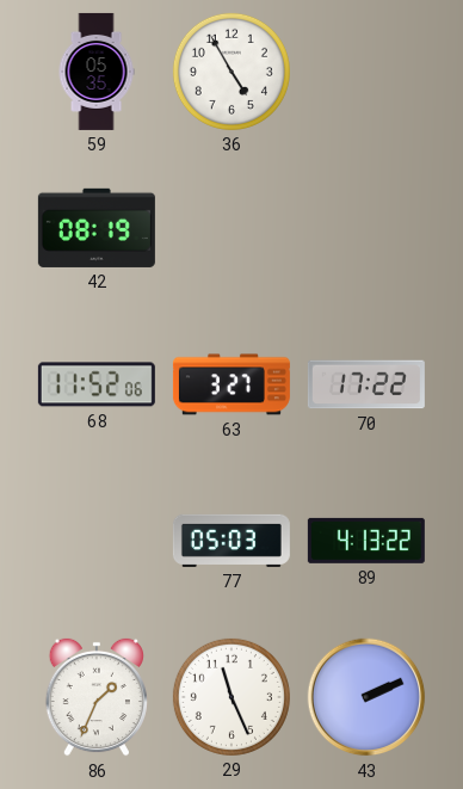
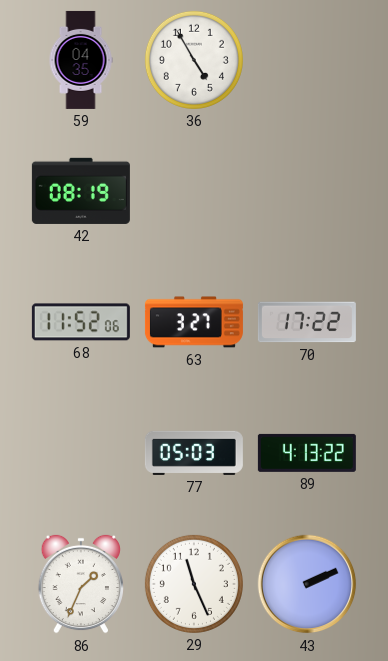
59: 05:35 -> 04:35 (81, 60)
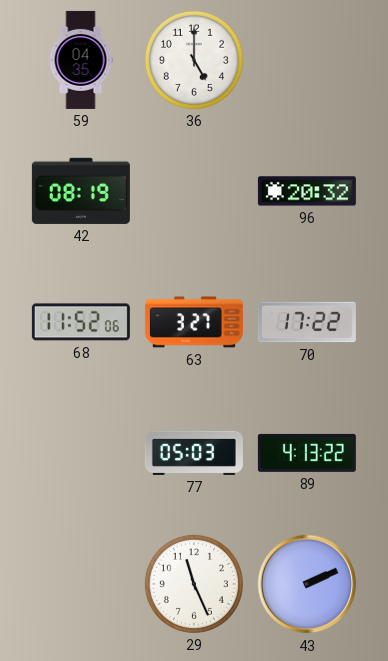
36: 4:55 -> 5:00 (194, 60)
96: none -> 20:32 (307, 191)
86: 1:34 -> none (81, 584)
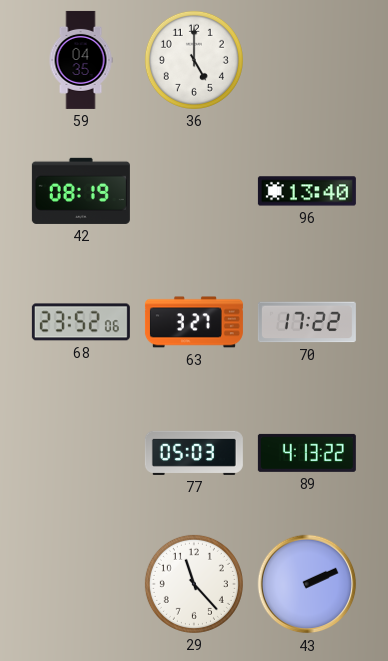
96: 20:32 -> 13:40 (307, 191)
68: 11:52 -> 23:52 (81, 322)
29: 11:26 -> 11:23 (194, 584)
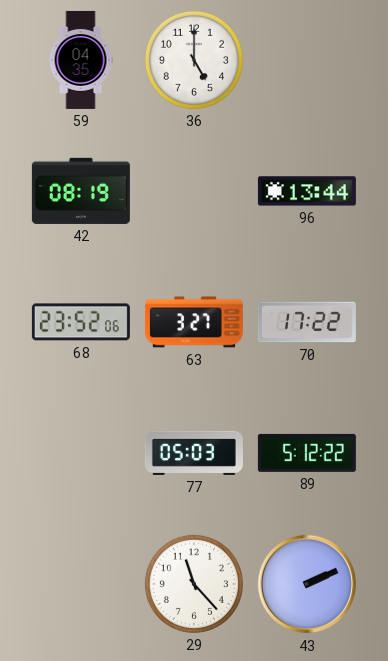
96: 13:40 -> 13:44 (307, 191)
89: 4:13 -> 5:12 (307, 453)
